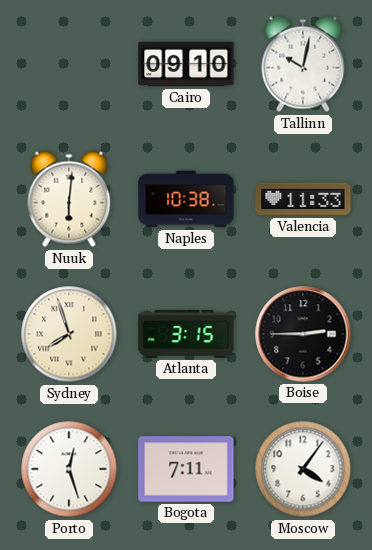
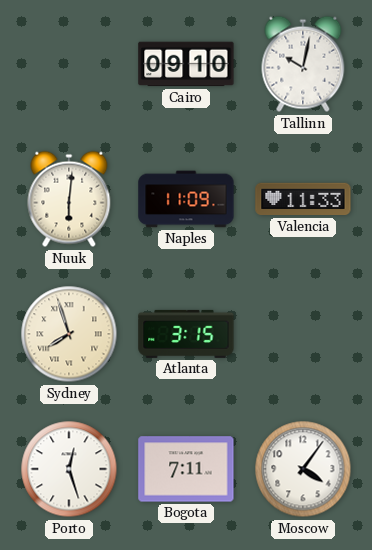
Naples: 10:38 -> 11:09 (186, 199)
Boise: 2:45 -> none (303, 334)
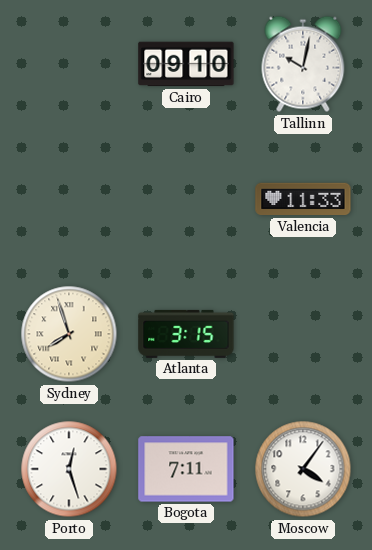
Nuuk: 6:01 -> none (69, 199)
Naples: 11:09 -> none (186, 199)
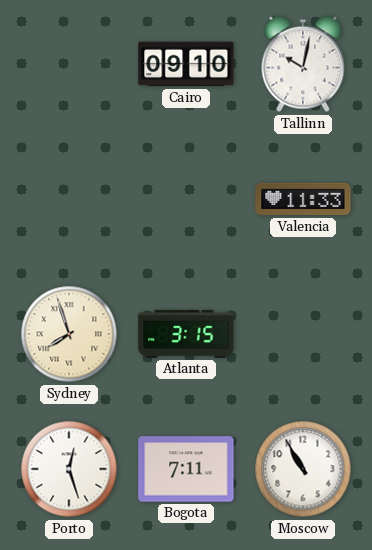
Moscow: 4:06 -> 10:55 (303, 469)
